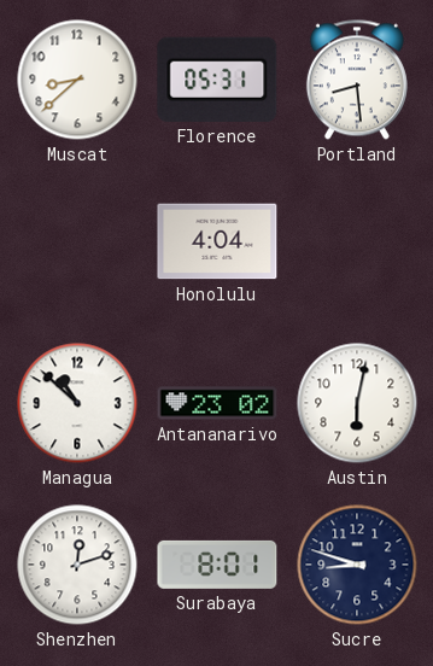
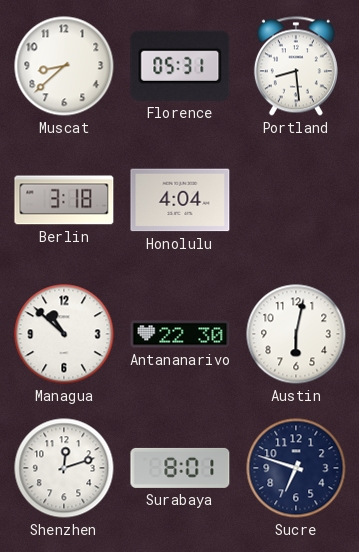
Berlin: none -> 3:18 (64, 200)
Antananarivo: 23:02 -> 22:30 (180, 334)
Sucre: 8:48 -> 6:48 (296, 468)
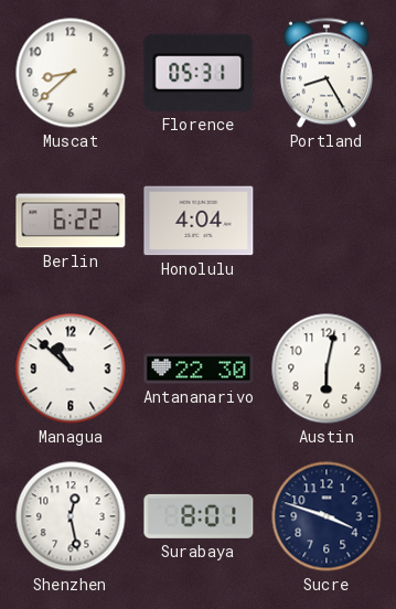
Portland: 8:29 -> 8:25 (327, 73)
Berlin: 3:18 -> 6:22 (71, 221)
Shenzhen: 12:12 -> 12:28 (71, 516)
Sucre: 6:48 -> 3:48 (327, 516)
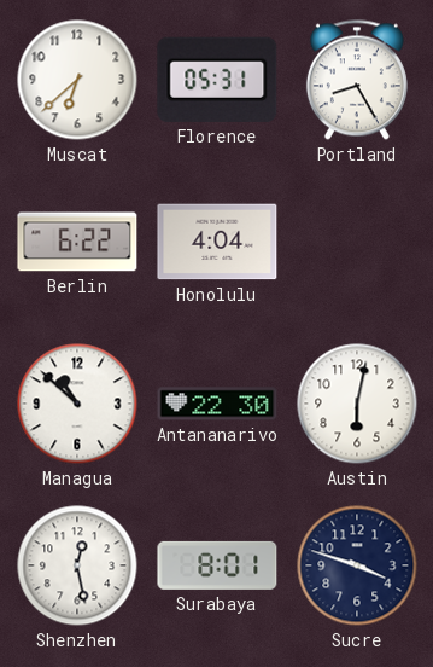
Muscat: 8:38 -> 6:38 (77, 80)
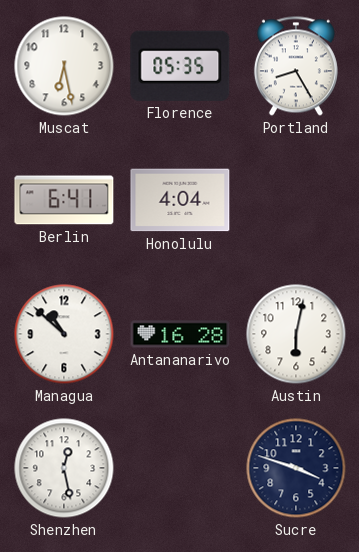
Muscat: 6:38 -> 6:28 (64, 66)
Florence: 05:31 -> 05:35 (180, 66)
Berlin: 6:22 -> 6:41 (64, 200)
Antananarivo: 22:30 -> 16:28 (180, 334)
Surabaya: 8:01 -> none (217, 565)
